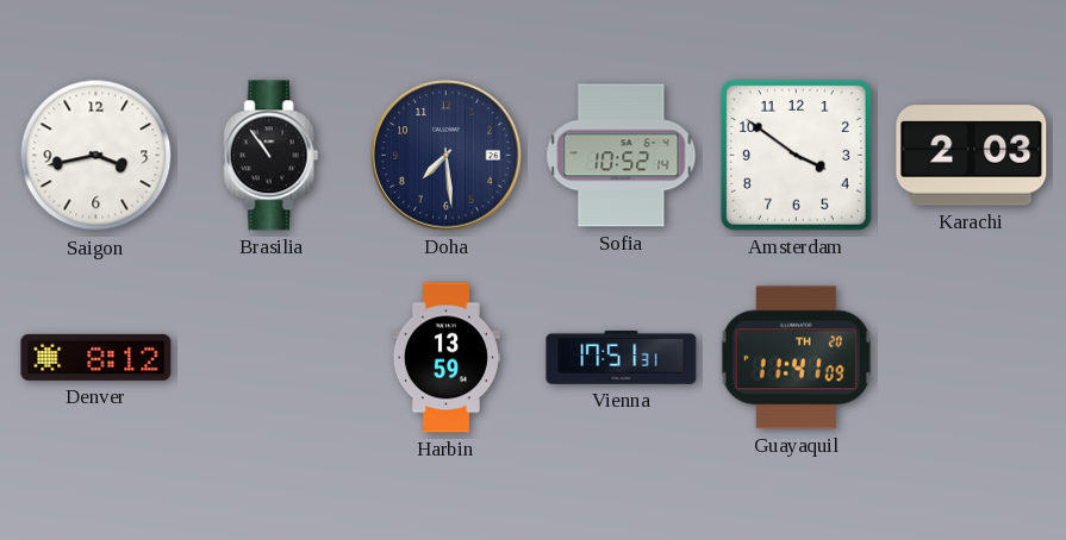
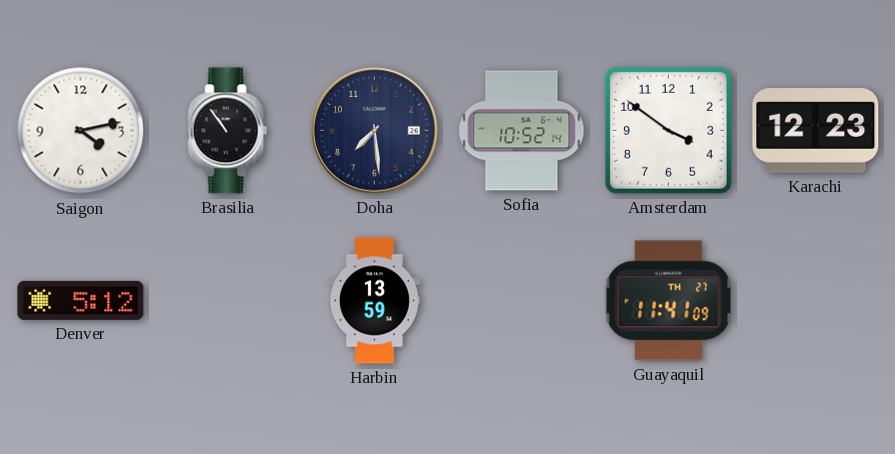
Saigon: 3:43 -> 4:13 (81, 131)
Karachi: 2:03 -> 12:23 (816, 131)
Denver: 8:12 -> 5:12 (81, 300)
Vienna: 17:51 -> none (622, 357)
Guayaquil date: TH 20 -> TH 27 (668, 301)
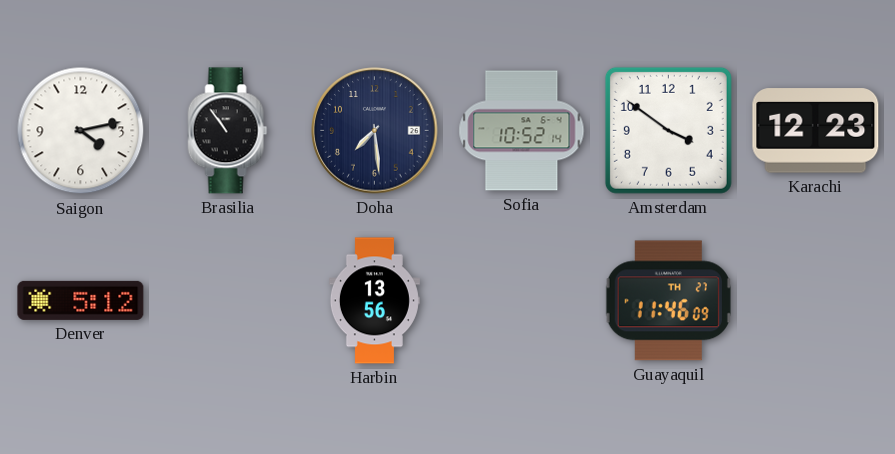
Harbin: 13:59 -> 13:56 (374, 301)
Guayaquil: 11:41 -> 11:46 (668, 301)
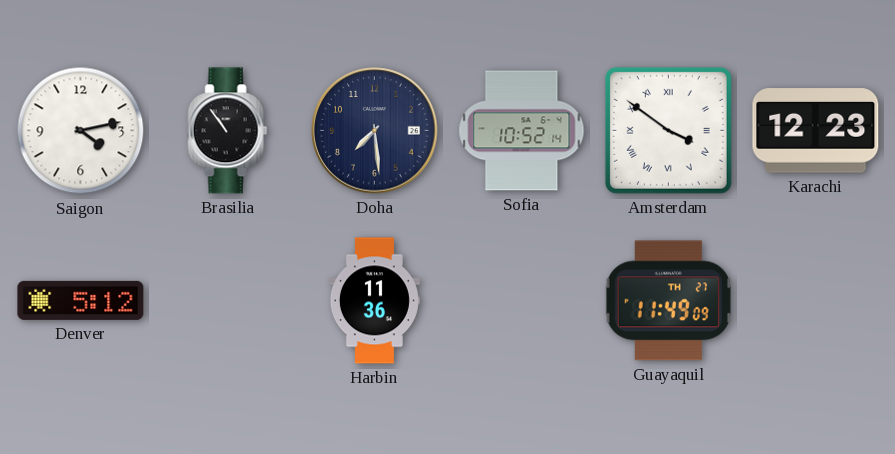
Amsterdam numerals: Arabic -> Roman (668, 130)
Harbin: 13:56 -> 11:36 (374, 301)
Guayaquil: 11:46 -> 11:49 (668, 301)
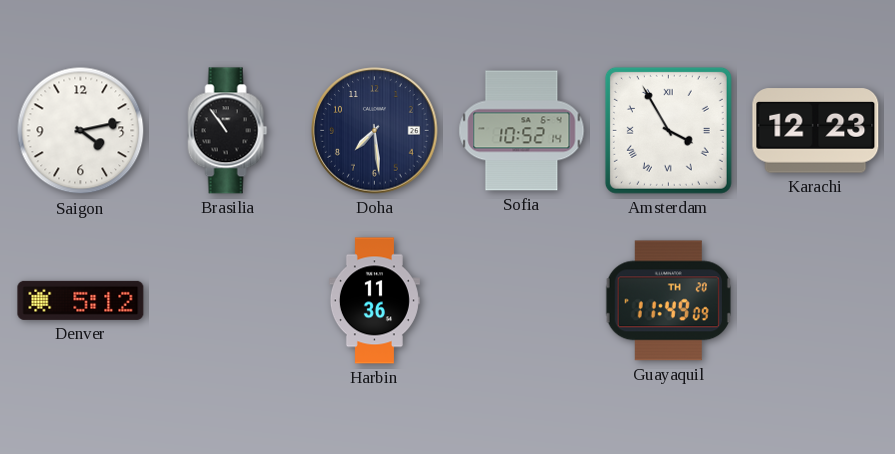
Amsterdam: 3:51 -> 3:55 (668, 130)
Guayaquil date: TH 27 -> TH 20 (668, 301)
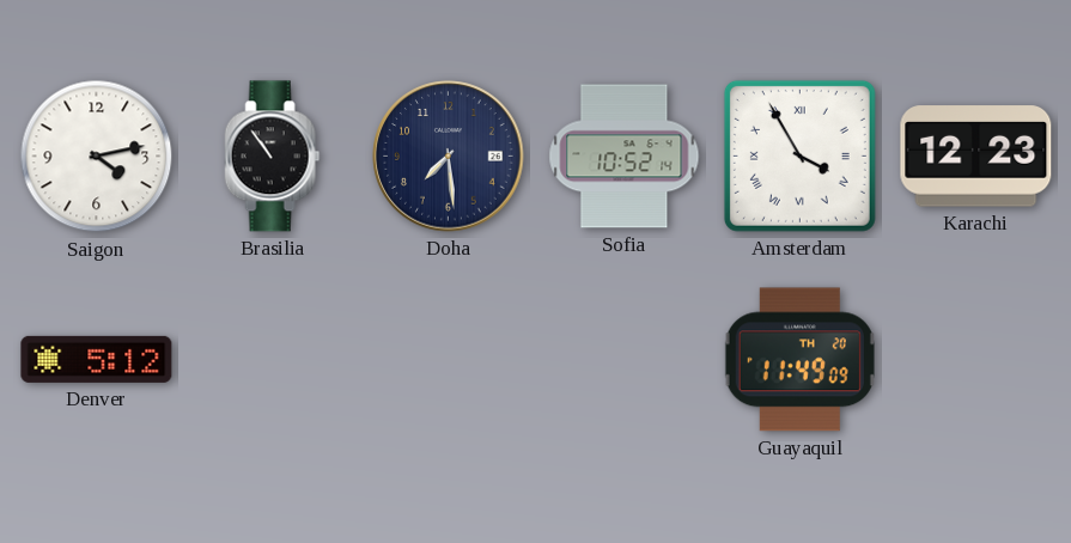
Harbin: 11:36 -> none (374, 301)
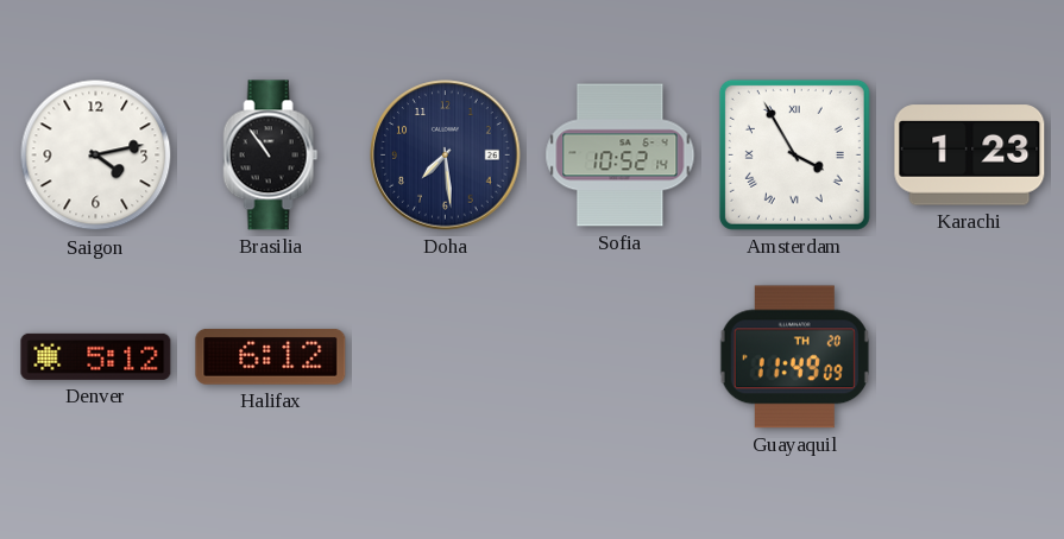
Karachi: 12:23 -> 1:23 (970, 156)
Halifax: none -> 6:12 (271, 356)
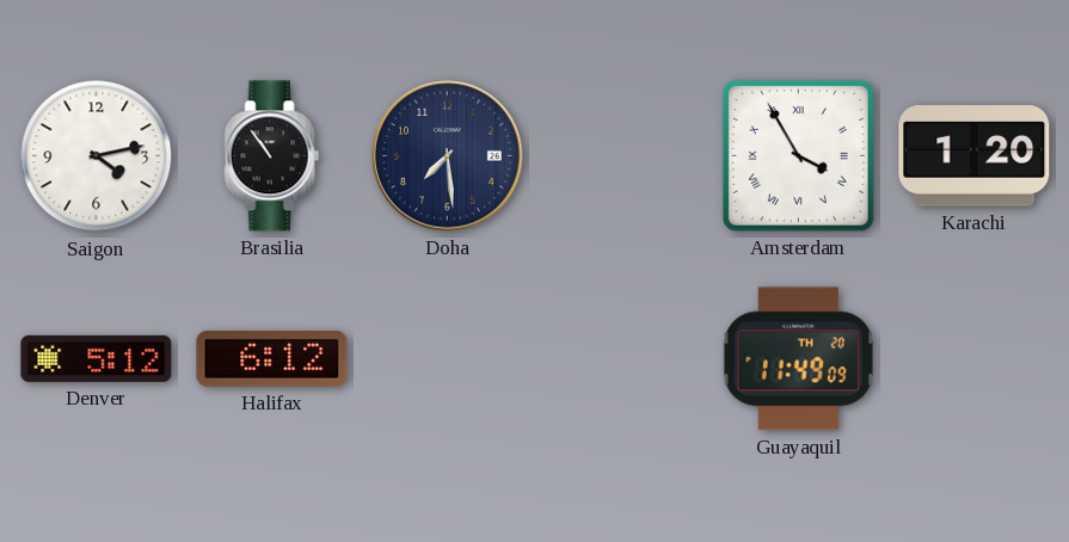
Sofia: 10:52 -> none (621, 156)
Karachi: 1:23 -> 1:20 (975, 156)
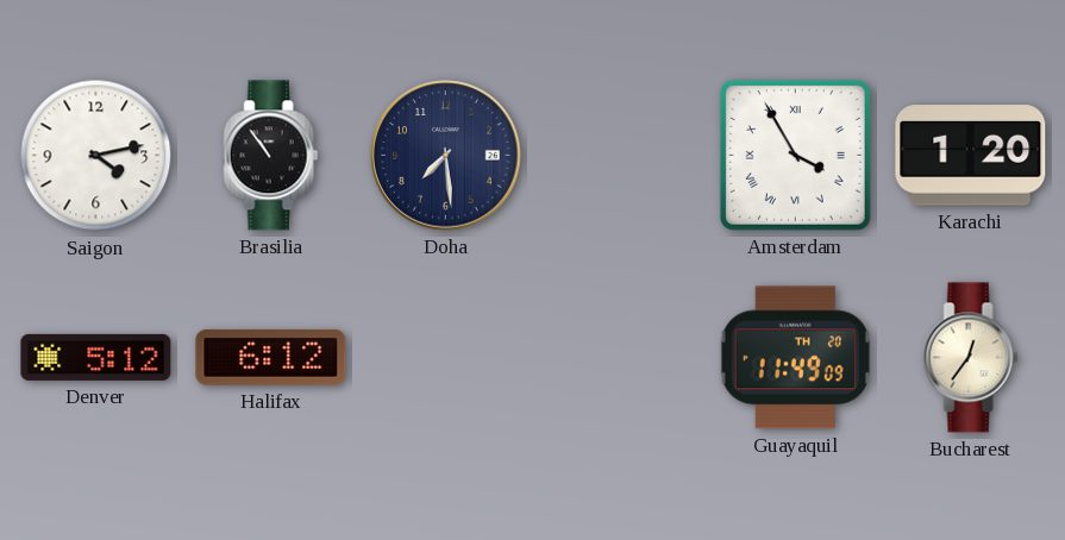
Bucharest: none -> 12:36 (971, 358)
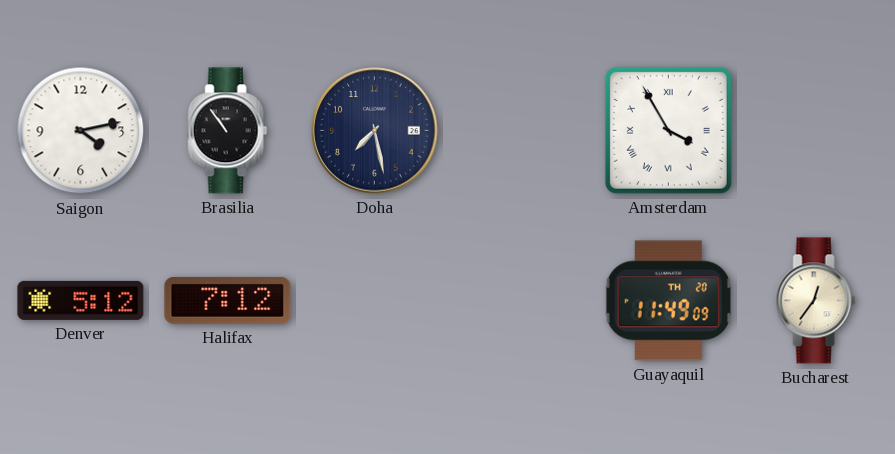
Doha: 7:29 -> 7:28 (375, 131)
Karachi: 1:20 -> none (971, 156)
Halifax: 6:12 -> 7:12 (228, 300)
